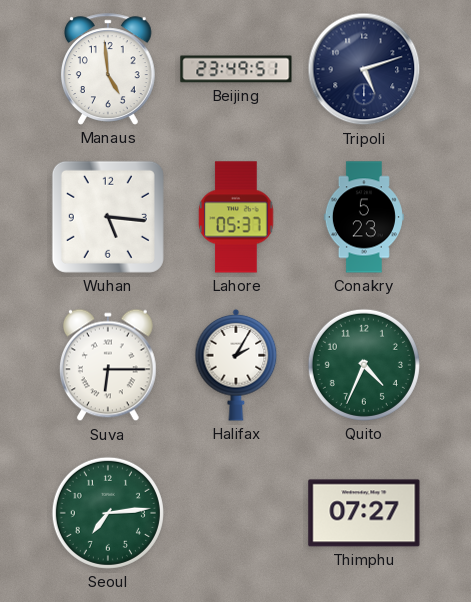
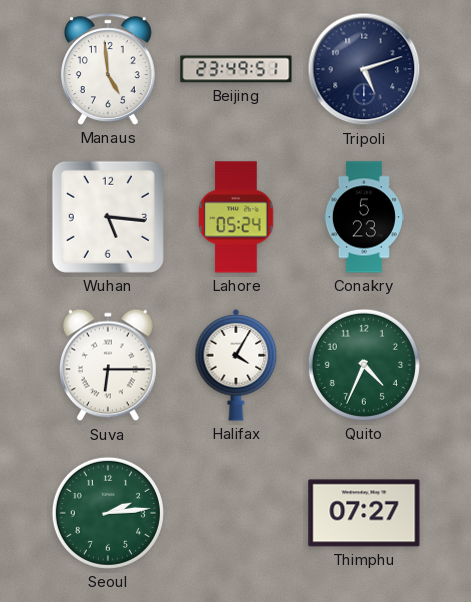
Lahore: 05:37 -> 05:24 (236, 217)
Halifax: 2:05 -> 4:05 (236, 365)
Seoul: 7:14 -> 2:14 (108, 513)
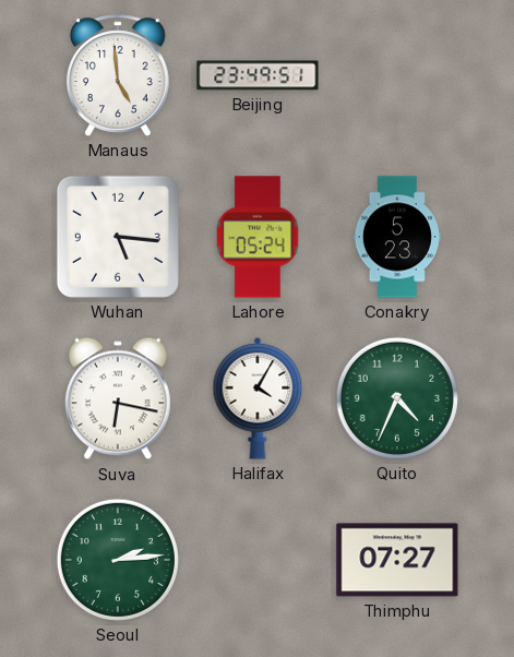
Tripoli: 5:12 -> none (364, 69)
Suva: 6:15 -> 6:17 (118, 398)
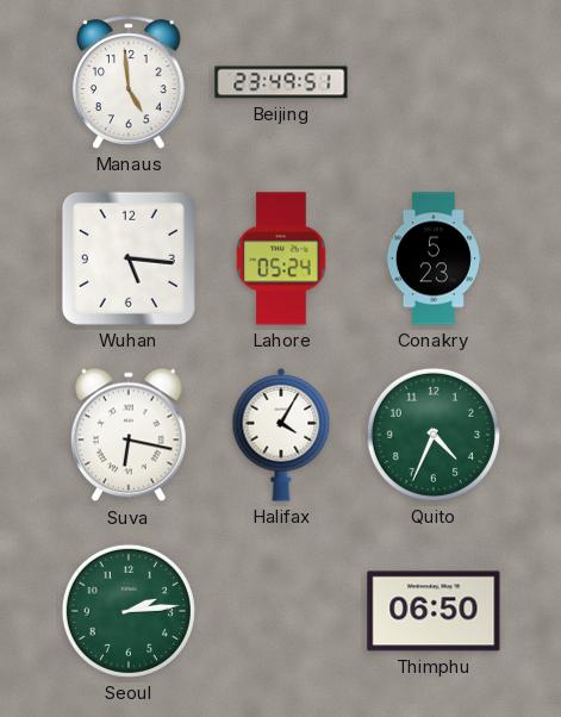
Thimphu: 07:27 -> 06:50 (434, 611)
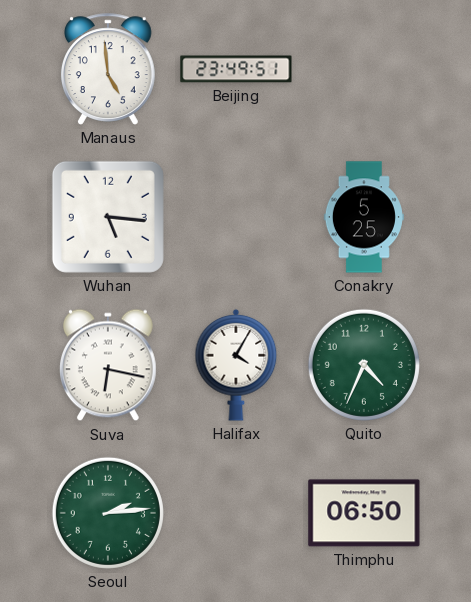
Lahore: 05:24 -> none (281, 258)
Conakry: 5:23 -> 5:25 (364, 217)
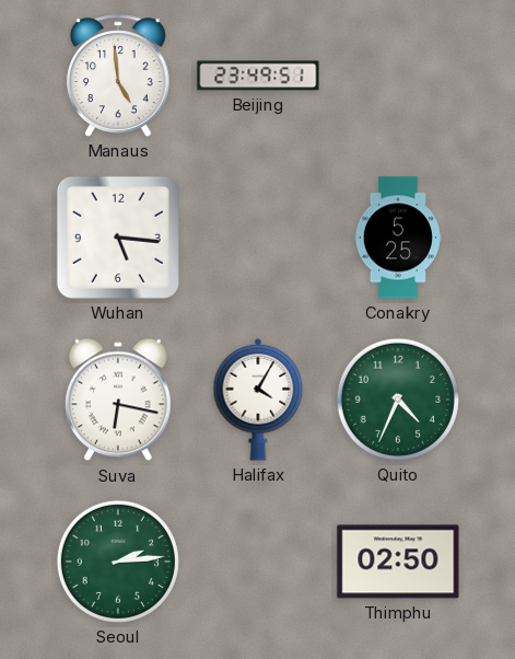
Thimphu: 06:50 -> 02:50 (398, 562)
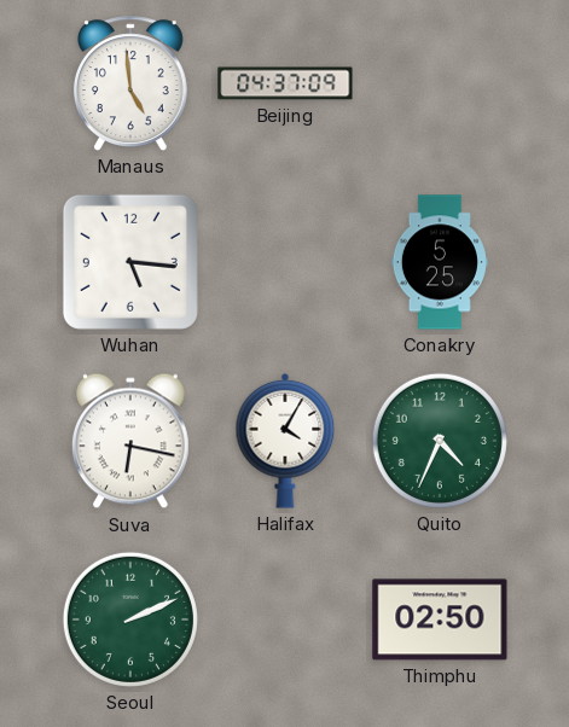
Beijing: 23:49 -> 04:37 (285, 83)
Seoul: 2:14 -> 2:11 (130, 620)
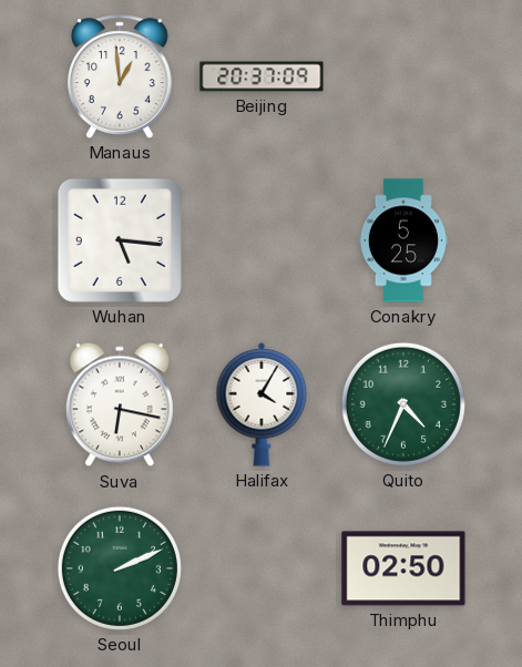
Manaus: 4:59 -> 12:59 (120, 76)
Beijing: 04:37 -> 20:37 (262, 76)
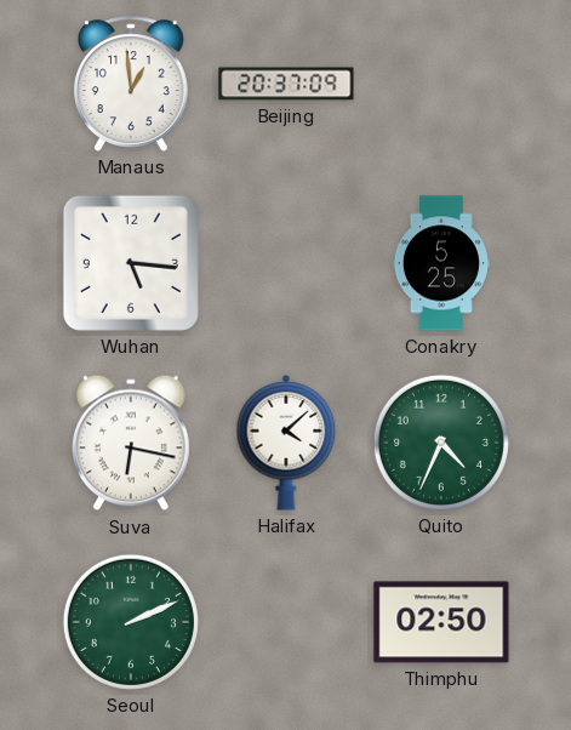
Halifax: 4:05 -> 4:08 (286, 443)
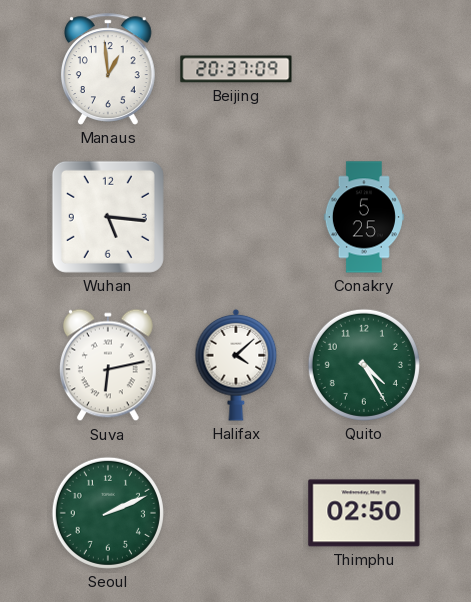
Suva: 6:17 -> 6:13 (108, 365)
Quito: 4:34 -> 4:25 (364, 365)
